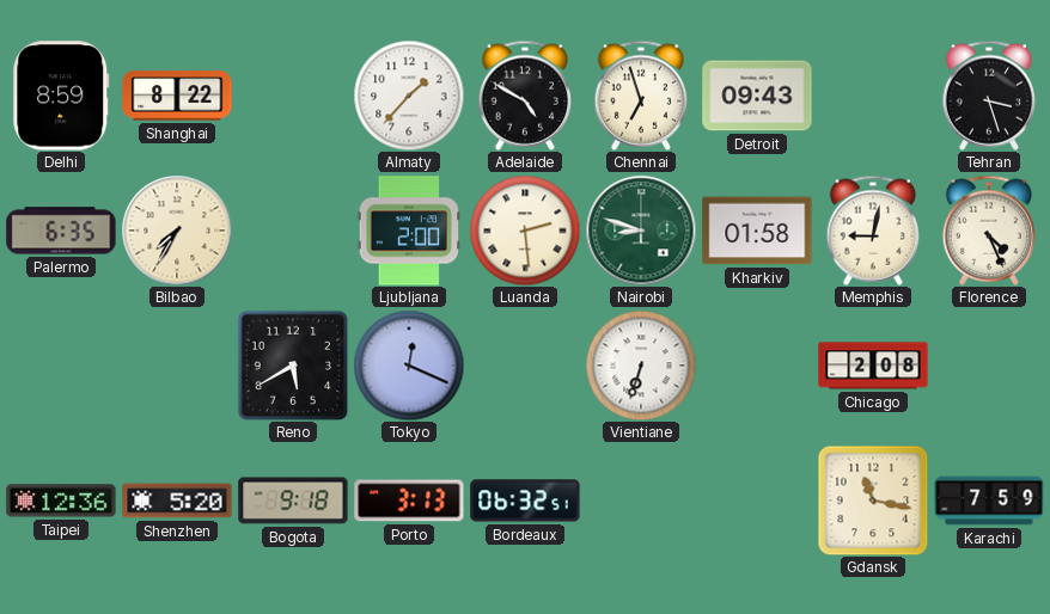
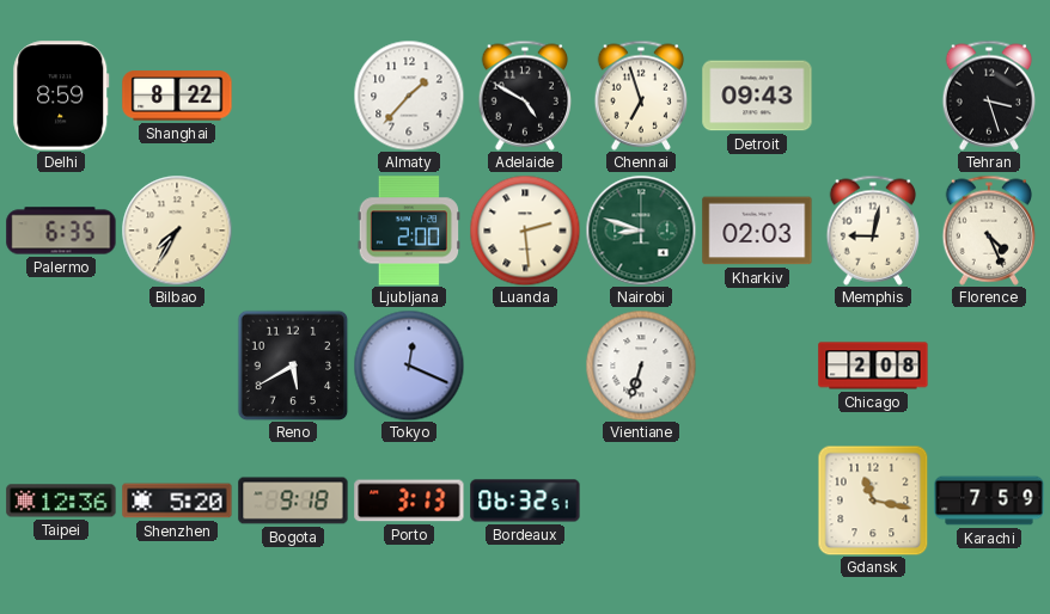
Kharkiv: 01:58 -> 02:03 (757, 231)
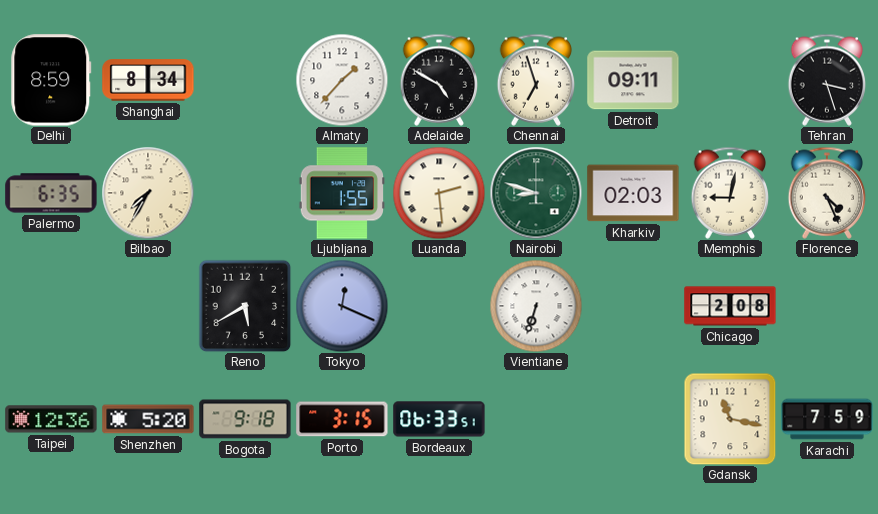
Shanghai: 8:22 -> 8:34 (148, 80)
Detroit: 09:43 -> 09:11 (633, 80)
Ljubljana: 2:00 -> 1:55 (342, 193)
Porto: 3:13 -> 3:15 (342, 419)
Bordeaux: 06:32 -> 06:33 (439, 419)
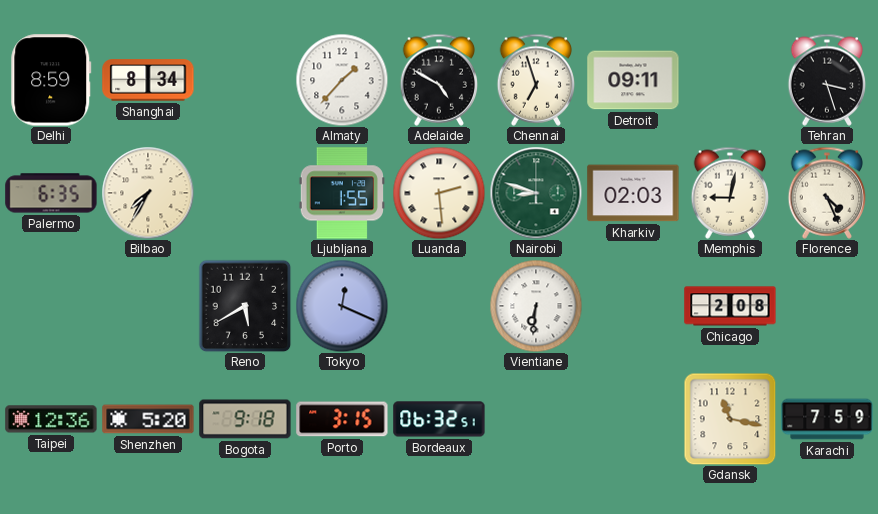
Vientiane: 6:33 -> 6:31 (536, 306)
Bordeaux: 06:33 -> 06:32 (439, 419)
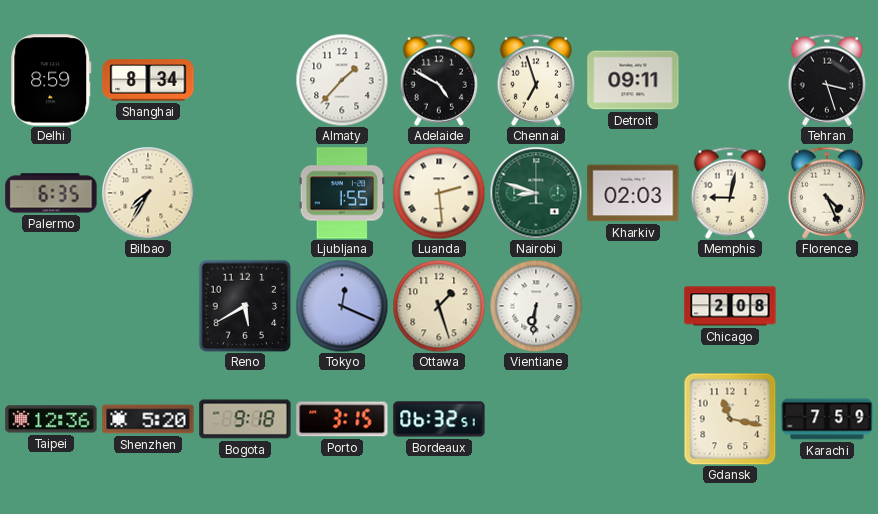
Ottawa: none -> 1:27 (439, 306)
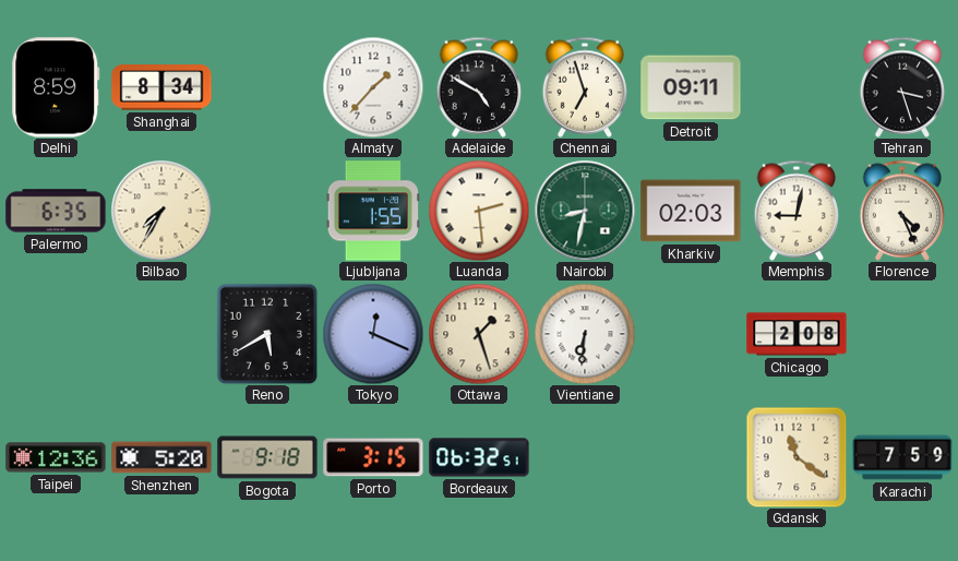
Nairobi: 8:48 -> 8:32 (585, 211)
Gdansk: 11:17 -> 11:21 (797, 457)
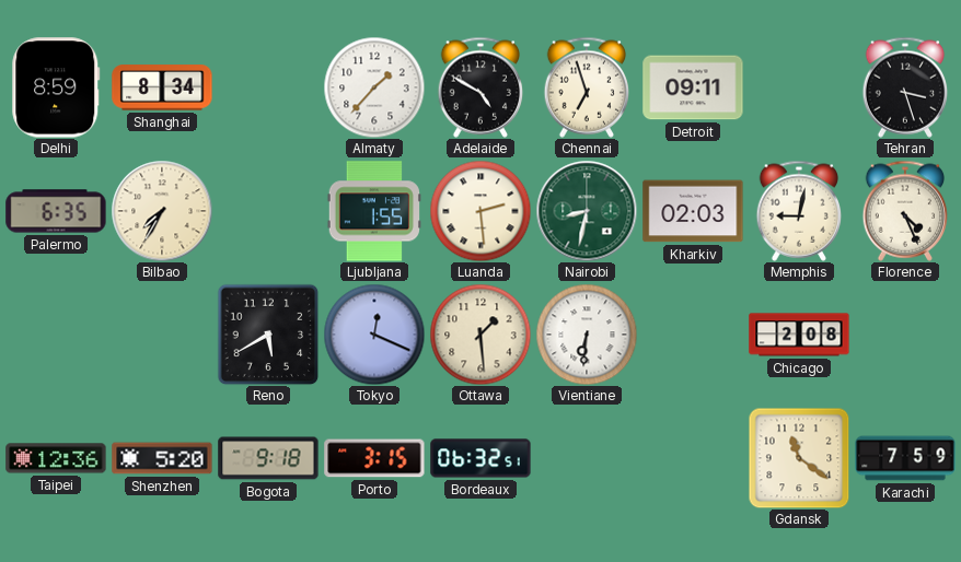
Ottawa: 1:27 -> 1:29 (480, 335)
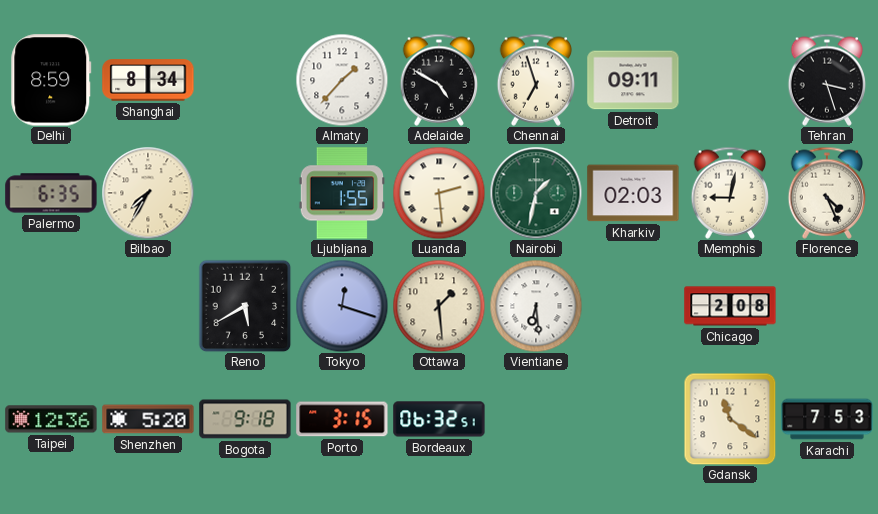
Nairobi: 8:32 -> 1:32 (536, 193)
Tokyo: 12:19 -> 12:18 (342, 306)
Vientiane: 6:31 -> 6:29 (536, 306)
Karachi: 7:59 -> 7:53 (827, 419)
